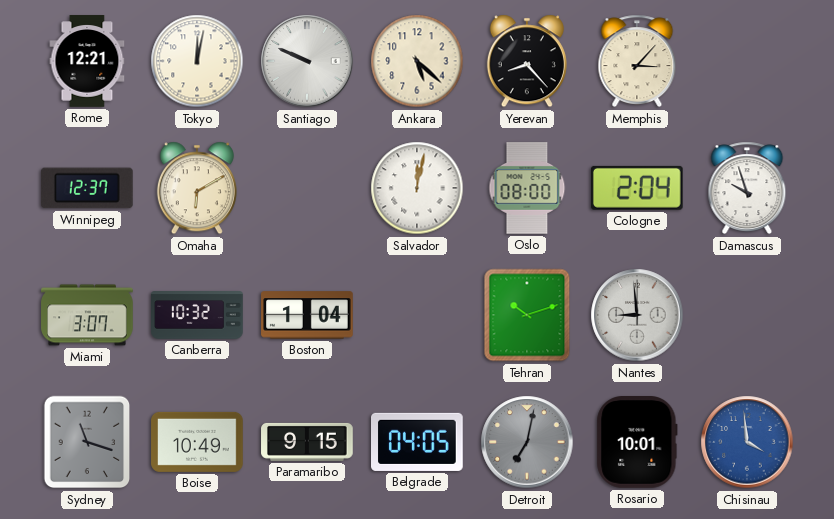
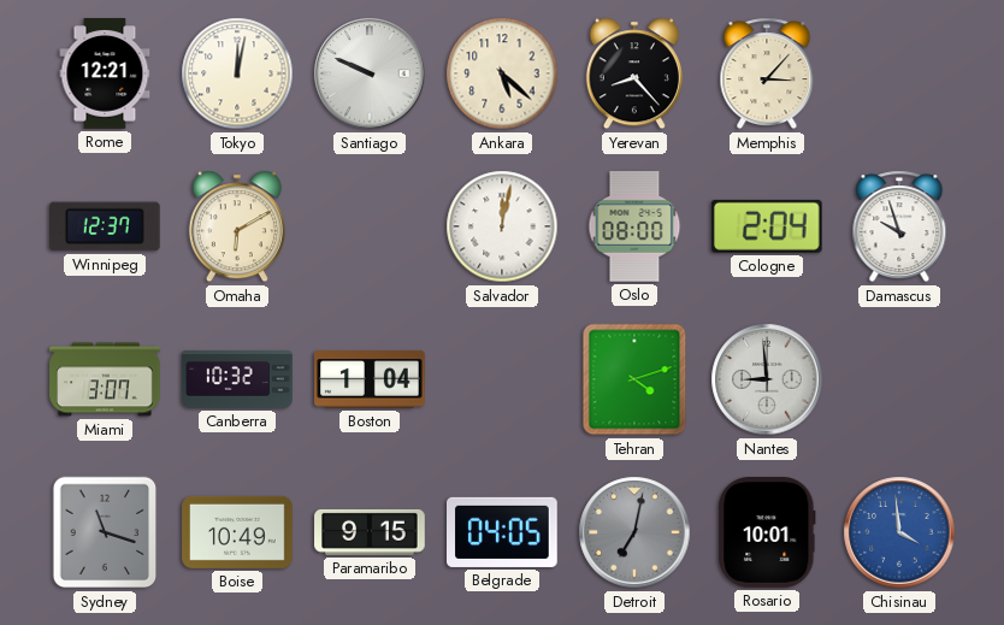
Tehran: 10:12 -> 4:12 (634, 379)
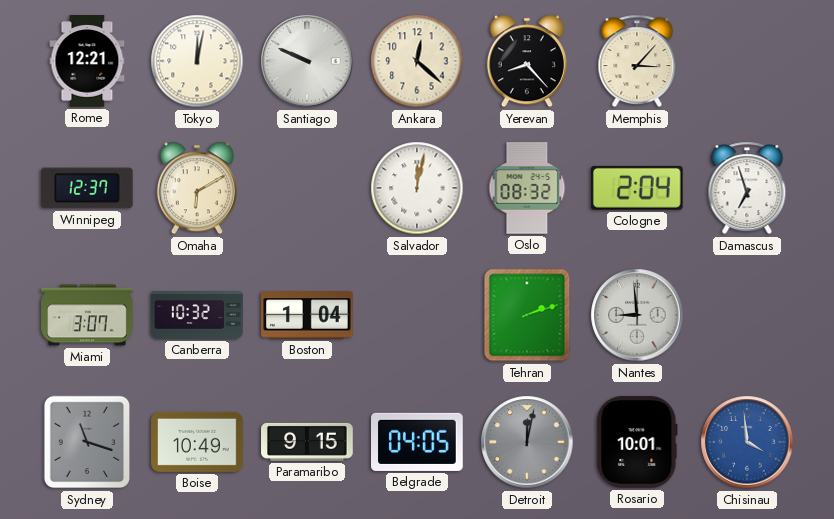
Ankara: 5:22 -> 12:22 (417, 61)
Oslo: 08:00 -> 08:32 (527, 188)
Damascus: 9:57 -> 6:57 (747, 188)
Tehran: 4:12 -> 2:12 (527, 315)
Detroit: 7:02 -> 12:02 (527, 442)
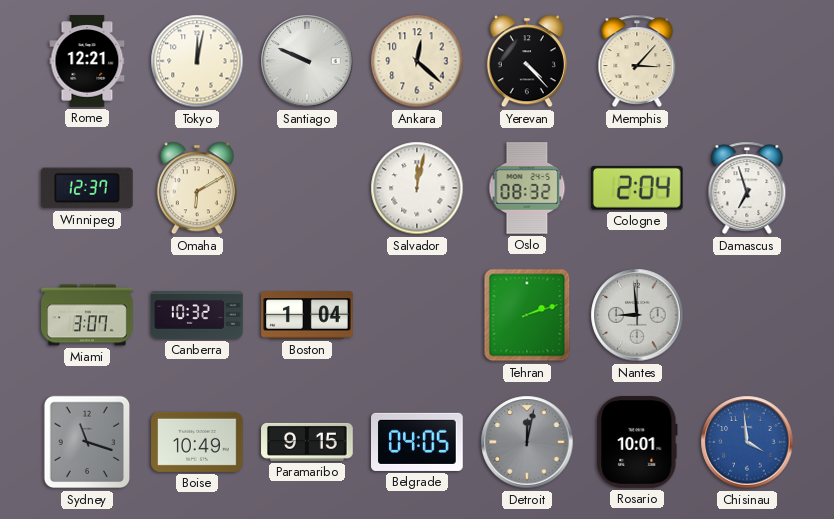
Yerevan: 8:23 -> 4:23 (527, 61)
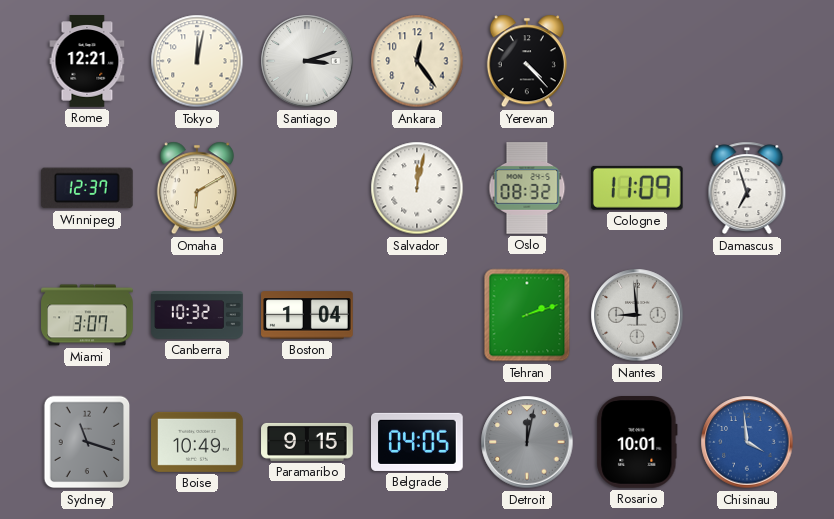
Santiago: 9:49 -> 3:12 (307, 61)
Ankara: 12:22 -> 12:24 (417, 61)
Memphis: 3:07 -> none (637, 61)
Cologne: 2:04 -> 11:09 (637, 188)
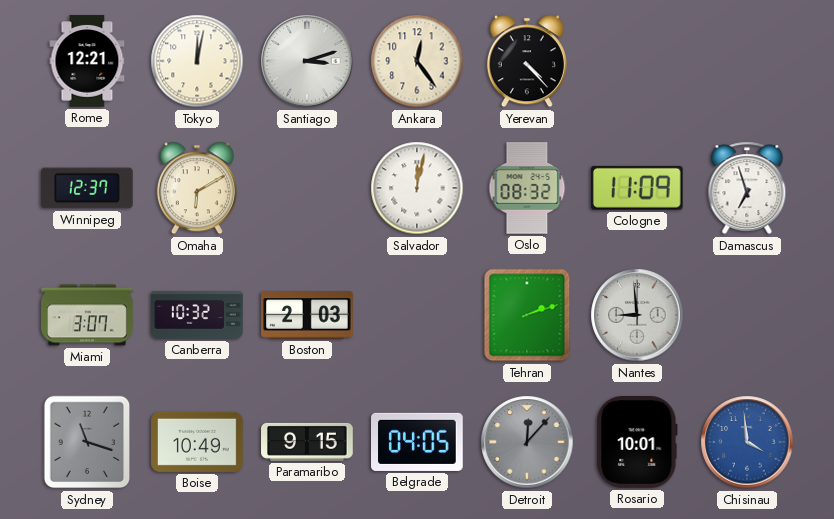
Boston: 1:04 -> 2:03 (307, 315)
Detroit: 12:02 -> 12:07 (527, 442)
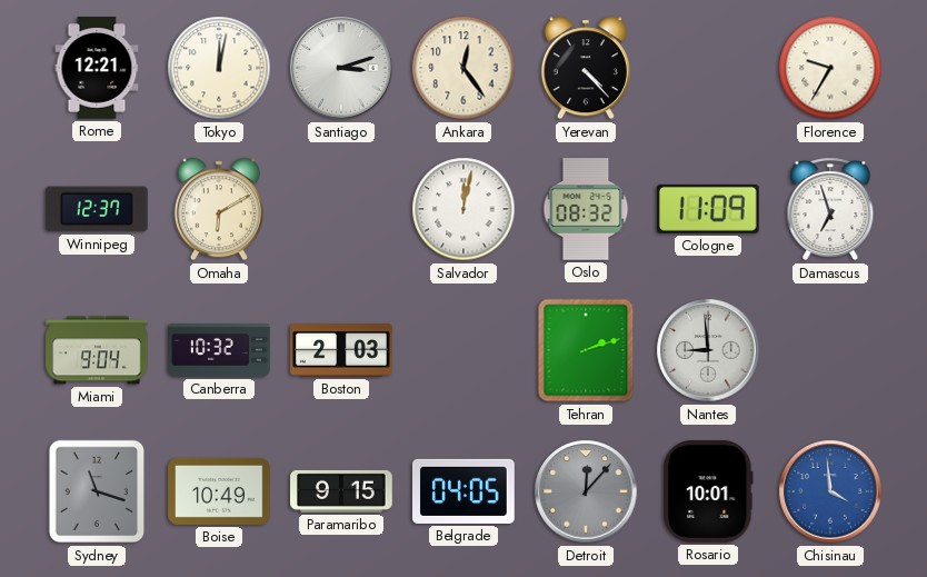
Florence: none -> 9:35 (830, 68)
Miami: 3:07 -> 9:04 (97, 350)
